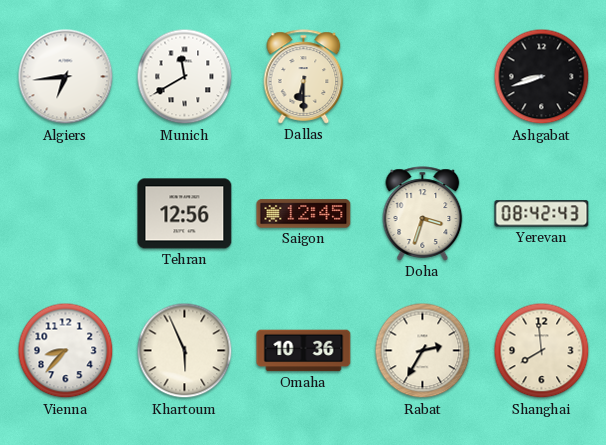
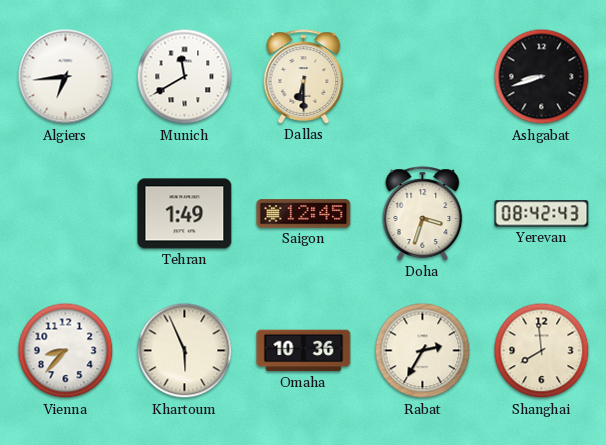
Tehran: 12:56 -> 1:49 (185, 214)
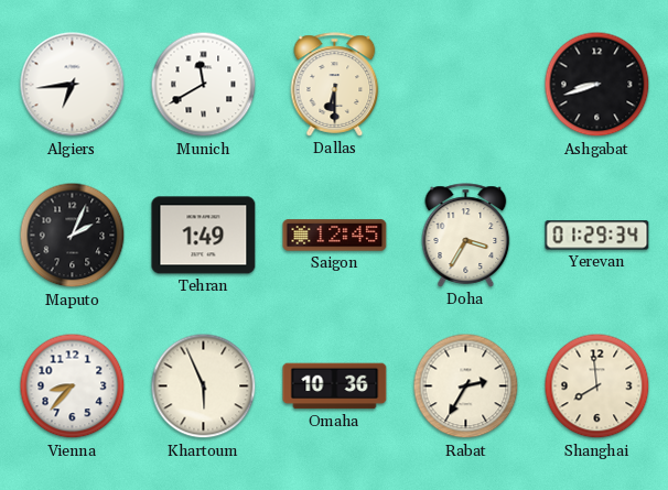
Maputo: none -> 2:04 (73, 236)
Doha: 3:33 -> 3:35 (466, 236)
Yerevan: 08:42 -> 01:29 (597, 236)
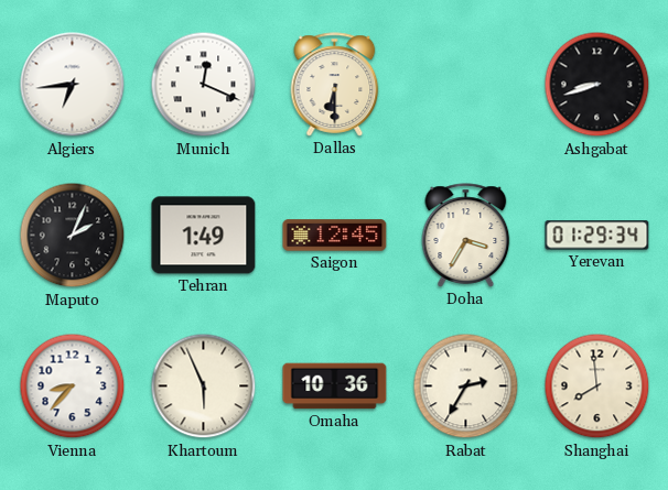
Munich: 11:40 -> 12:19 (204, 85)
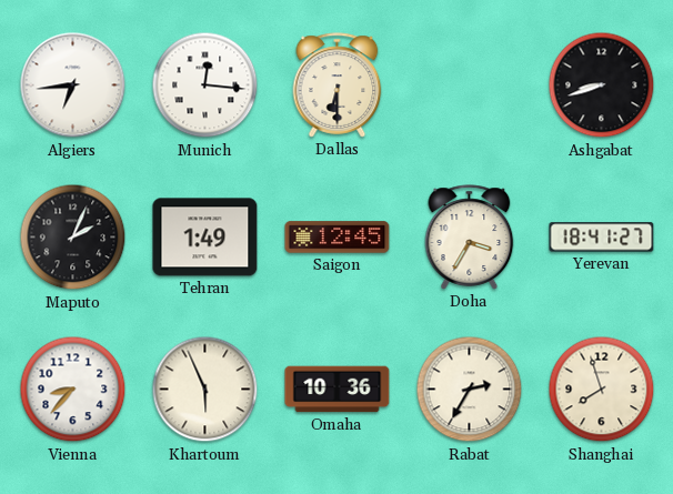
Munich: 12:19 -> 12:16 (205, 85)
Yerevan: 01:29 -> 18:41 (602, 238)
Shanghai: 7:59 -> 7:57 (602, 390)
